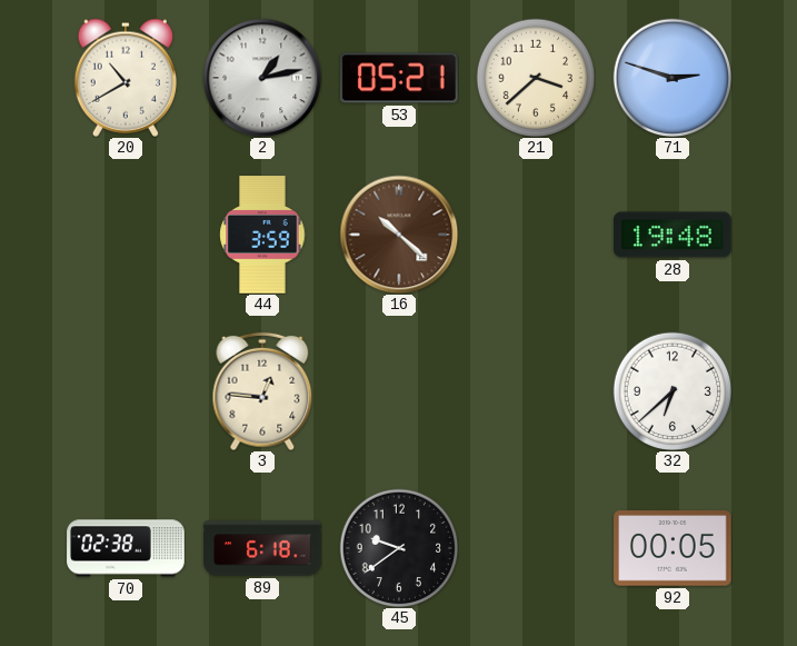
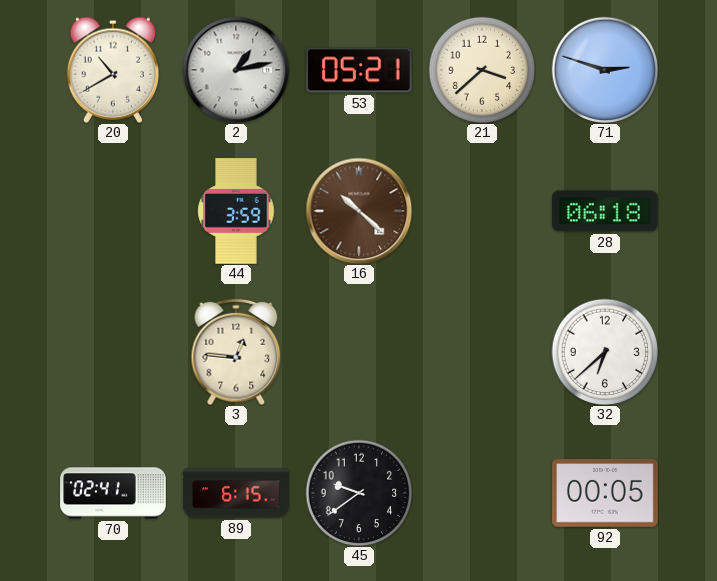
28: 19:48 -> 06:18 (606, 211)
70: 02:38 -> 02:41 (113, 493)
89: 6:18 -> 6:15 (236, 493)
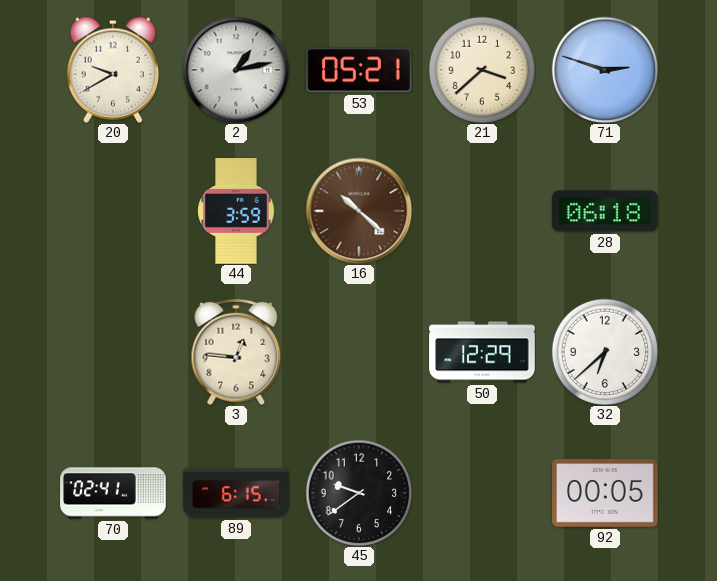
20: 10:40 -> 9:40 (112, 70)
50: none -> 12:29 (482, 352)
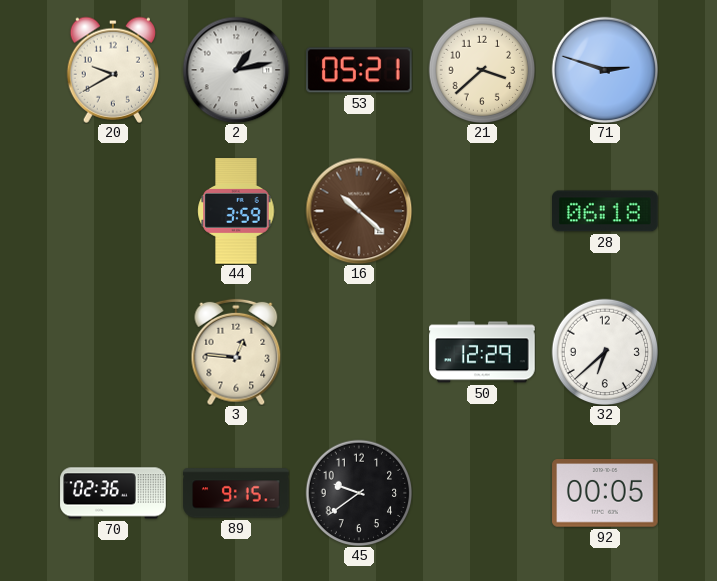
70: 02:41 -> 02:36 (113, 493)
89: 6:15 -> 9:15 (236, 493)
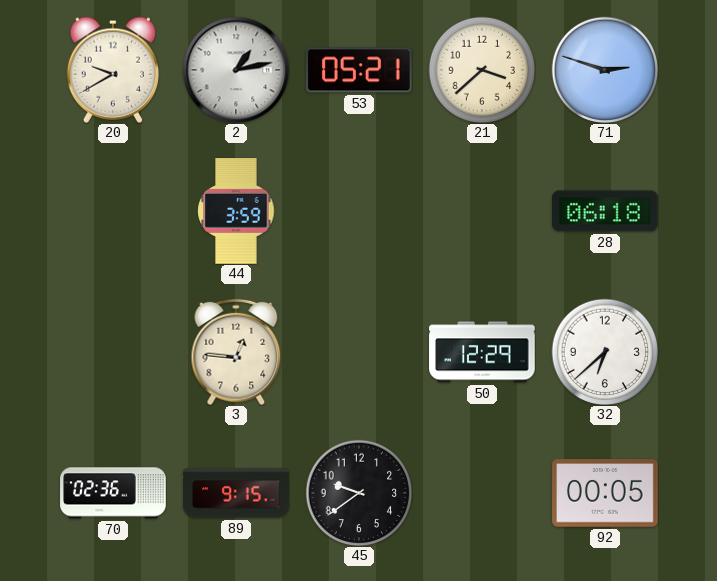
16: 10:22 -> none (359, 211)
